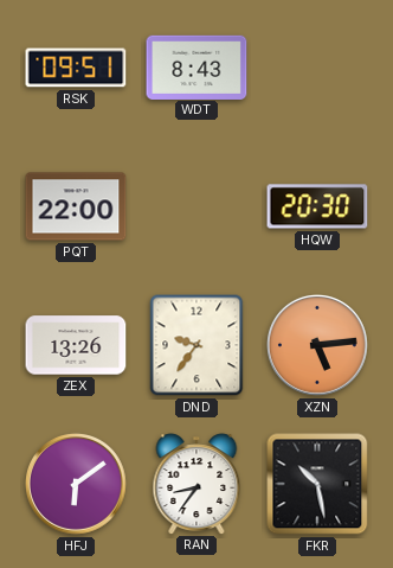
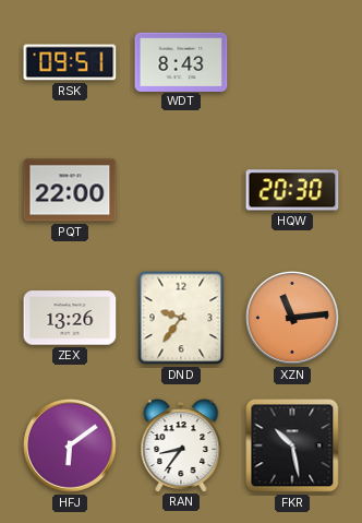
XZN: 5:14 -> 11:14 (292, 318)
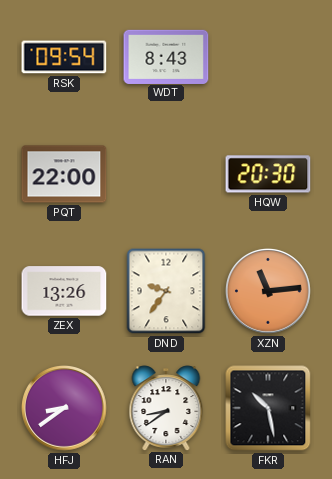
RSK: 09:51 -> 09:54 (64, 57)
HFJ: 6:09 -> 8:39 (64, 408)
RAN: 8:36 -> 8:39 (166, 408)
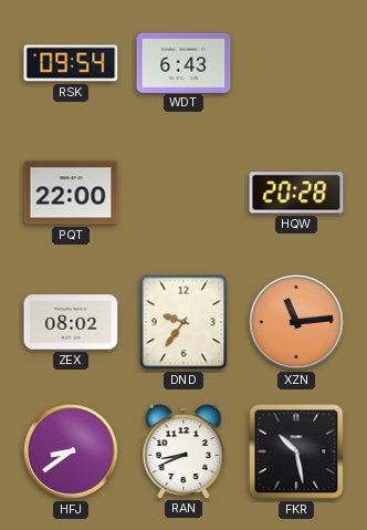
WDT: 8:43 -> 6:43 (183, 62)
HQW: 20:30 -> 20:28 (296, 193)
ZEX: 13:26 -> 08:02 (71, 322)
RAN: 8:39 -> 8:41 (183, 451)
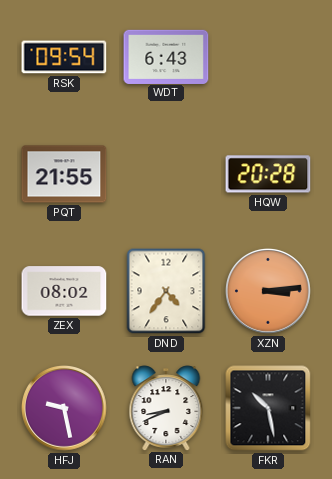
PQT: 22:00 -> 21:55 (64, 174)
DND: 9:36 -> 4:36 (166, 291)
XZN: 11:14 -> 3:14 (268, 291)
HFJ: 8:39 -> 9:28 (64, 408)
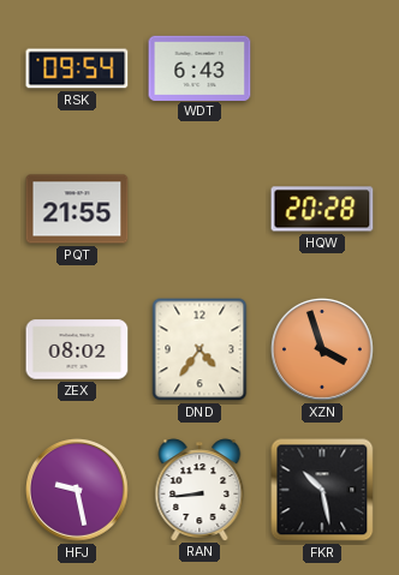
XZN: 3:14 -> 3:57 (322, 349)
RAN: 8:41 -> 8:44 (199, 490)
